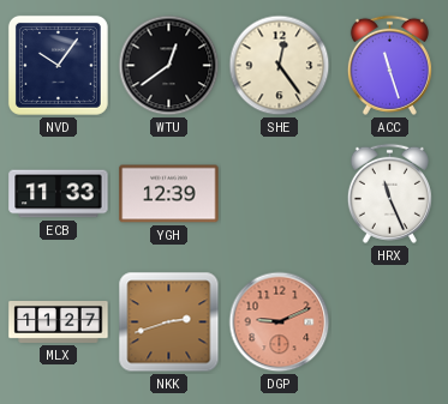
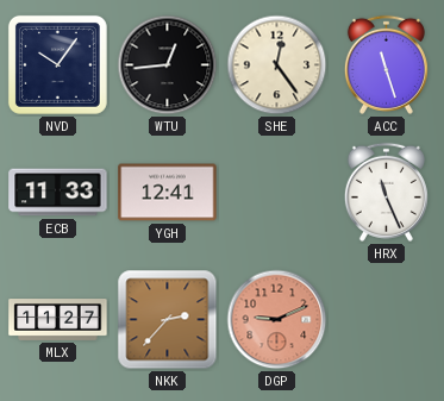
WTU: 12:39 -> 12:44 (168, 65)
YGH: 12:39 -> 12:41 (168, 193)
NKK: 2:42 -> 2:37 (168, 320)
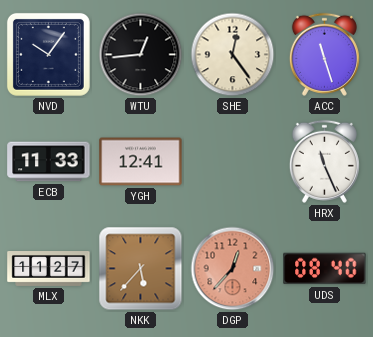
NKK: 2:37 -> 5:37 (141, 269)
DGP: 9:11 -> 12:37 (233, 269)
UDS: none -> 08:40 (325, 269)
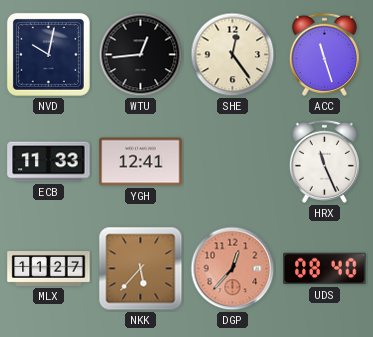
NVD: 10:06 -> 10:02 (48, 54)
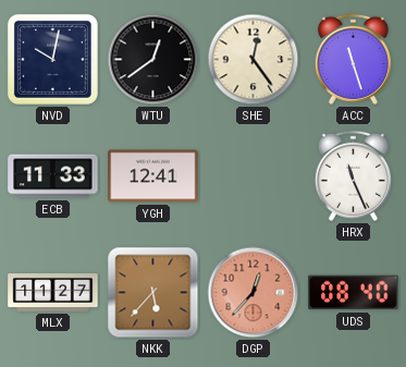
WTU: 12:44 -> 12:39 (153, 60)
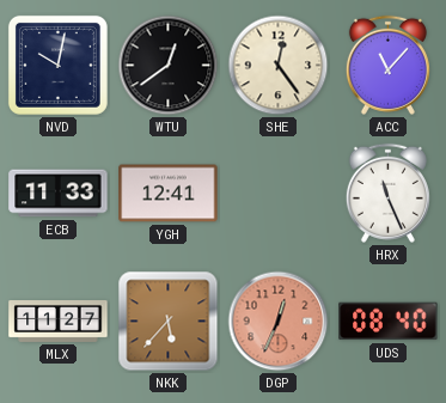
ACC: 11:27 -> 11:07 (387, 65)
DGP: 12:37 -> 12:34 (279, 322)
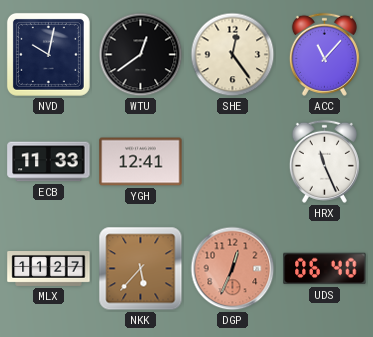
UDS: 08:40 -> 06:40 (325, 269)
